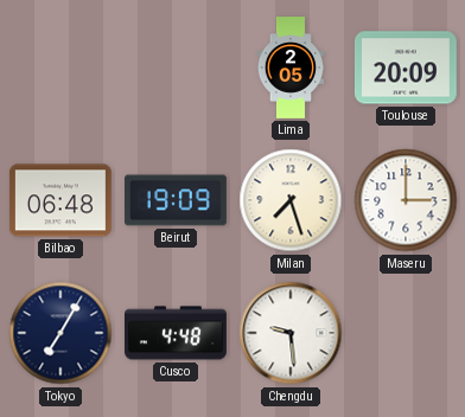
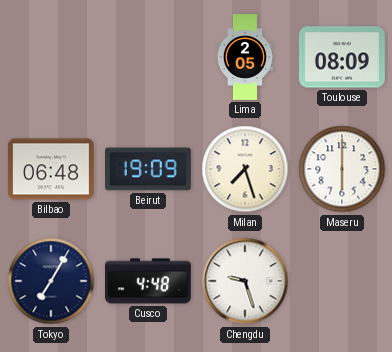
Toulouse: 20:09 -> 08:09 (342, 57)
Maseru: 3:00 -> 6:00 (342, 169)
Chengdu: 9:29 -> 9:27 (245, 281)
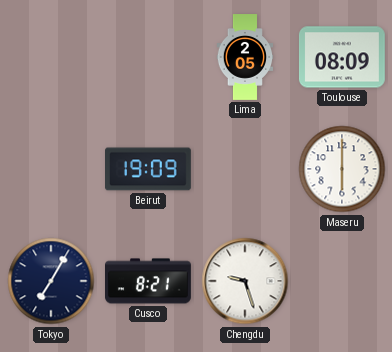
Bilbao: 06:48 -> none (51, 169)
Milan: 7:27 -> none (245, 169)
Cusco: 4:48 -> 8:21 (149, 281)
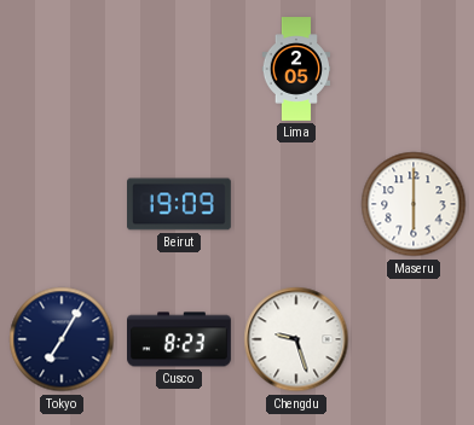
Toulouse: 08:09 -> none (342, 57)
Cusco: 8:21 -> 8:23 (180, 339)
